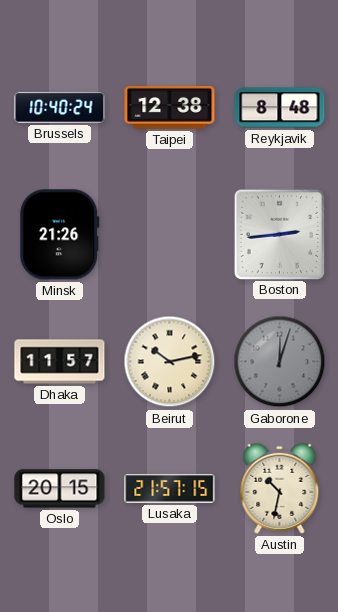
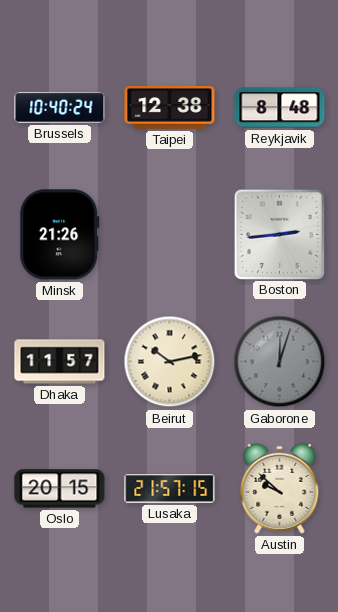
Austin: 10:32 -> 9:52 (280, 488)
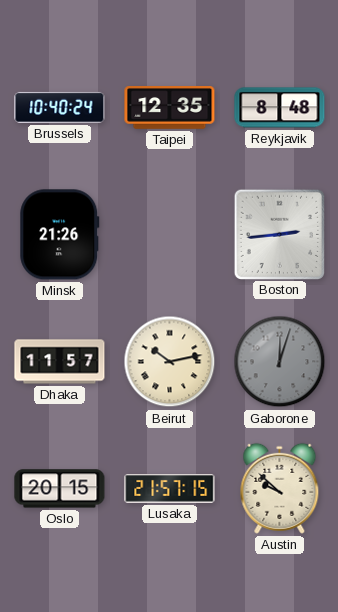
Taipei: 12:38 -> 12:35 (170, 108)
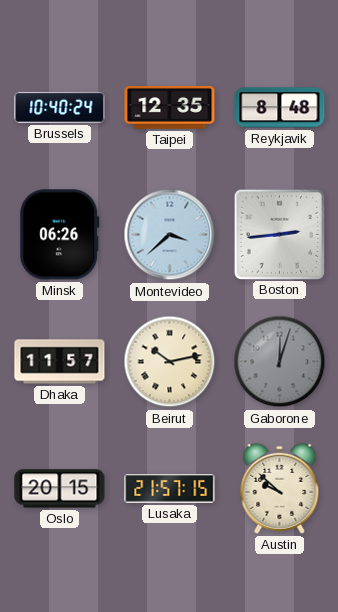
Minsk: 21:26 -> 06:26 (60, 235)
Montevideo: none -> 3:38 (170, 235)
